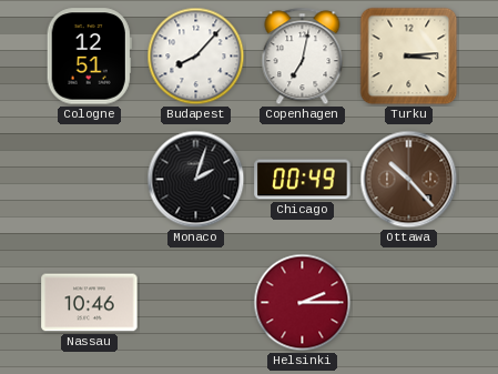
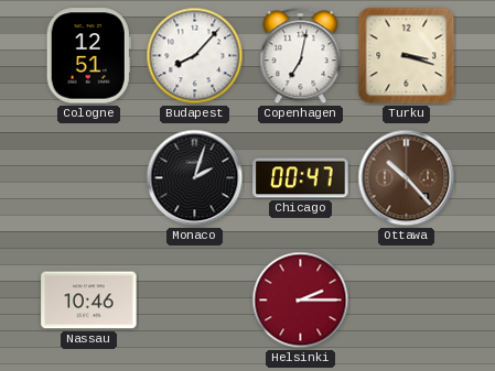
Turku: 3:14 -> 3:18 (407, 56)
Chicago: 00:49 -> 00:47 (301, 178)
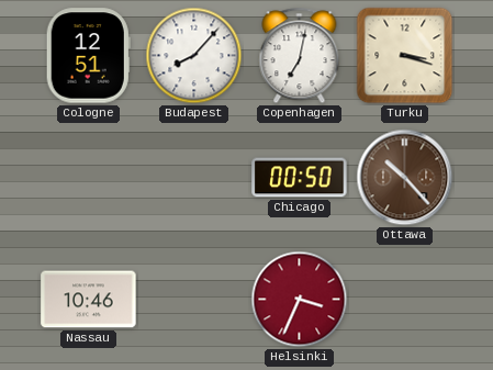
Monaco: 2:03 -> none (195, 178)
Chicago: 00:47 -> 00:50 (300, 178)
Helsinki: 2:15 -> 3:34 (300, 300)
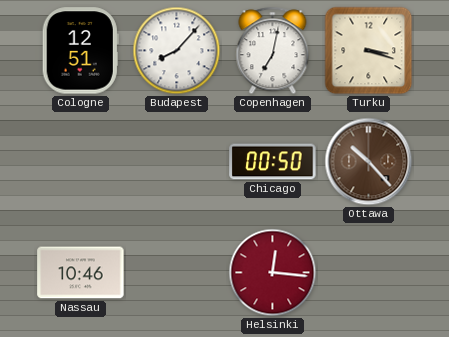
Helsinki: 3:34 -> 12:16 (273, 273)
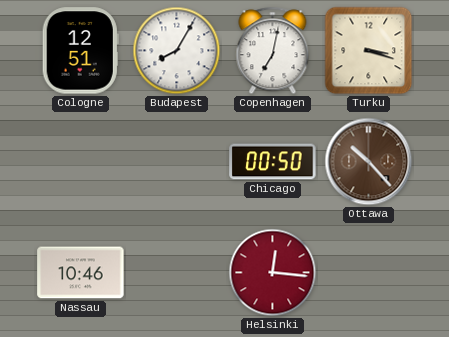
Budapest: 8:07 -> 8:05 (177, 51)
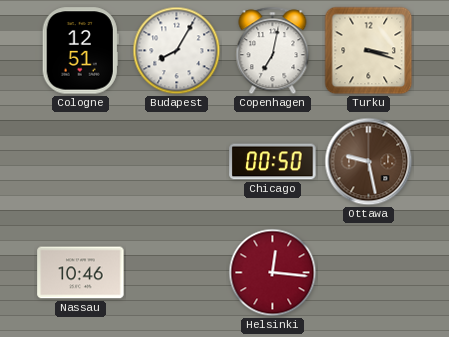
Ottawa: 10:23 -> 9:28 (369, 162)
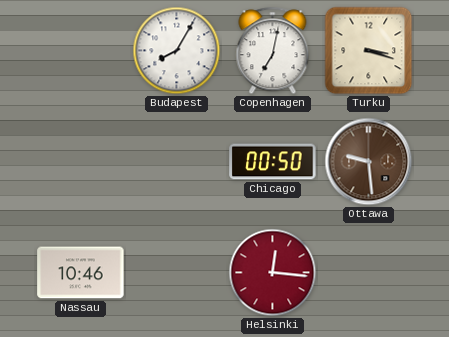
Cologne: 12:51 -> none (80, 51)
Ottawa: 9:28 -> 9:29 (369, 162)
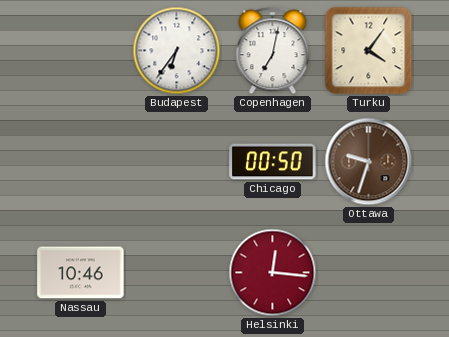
Budapest: 8:05 -> 6:36 (177, 51)
Turku: 3:18 -> 4:06 (369, 51)
Ottawa: 9:29 -> 9:33 (369, 162)
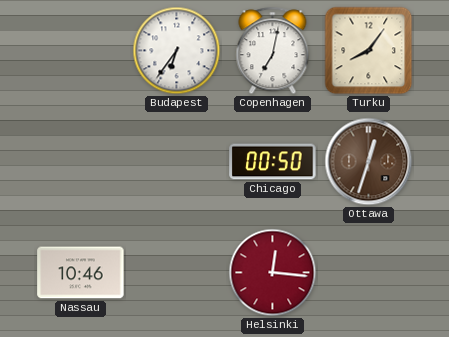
Turku: 4:06 -> 8:06 (369, 51)
Ottawa: 9:33 -> 12:33 (369, 162)
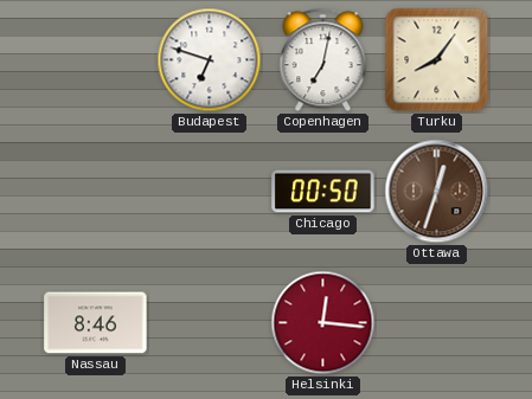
Budapest: 6:36 -> 6:48 (210, 60)
Nassau: 10:46 -> 8:46 (96, 323)
